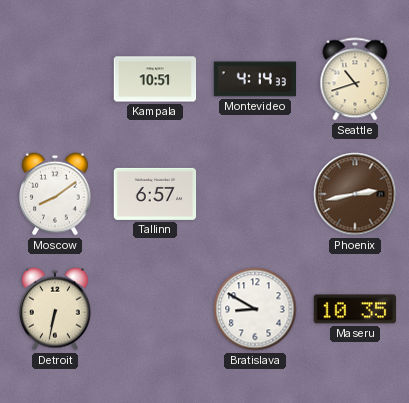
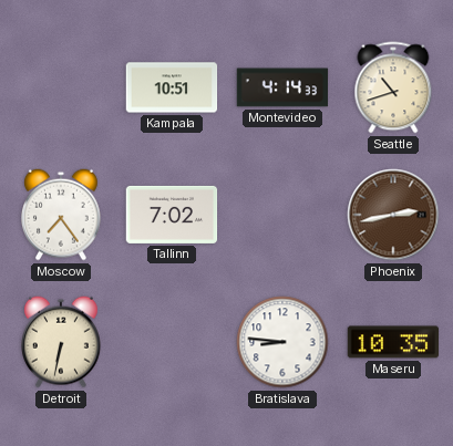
Moscow: 8:09 -> 7:24 (62, 215)
Tallinn: 6:57 -> 7:02 (172, 215)
Bratislava: 8:50 -> 8:46 (282, 342)
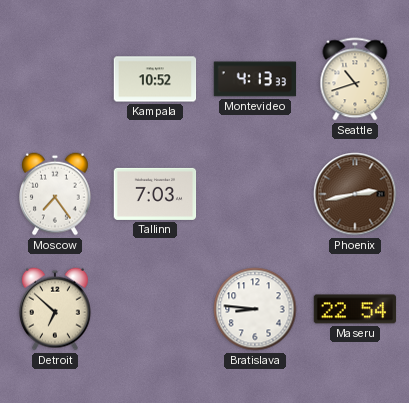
Kampala: 10:51 -> 10:52 (155, 79)
Montevideo: 4:14 -> 4:13 (255, 79)
Tallinn: 7:02 -> 7:03 (155, 194)
Detroit: 6:32 -> 6:52 (56, 309)
Maseru: 10:35 -> 22:54 (355, 309)
